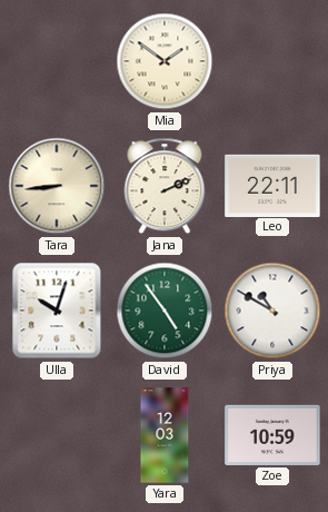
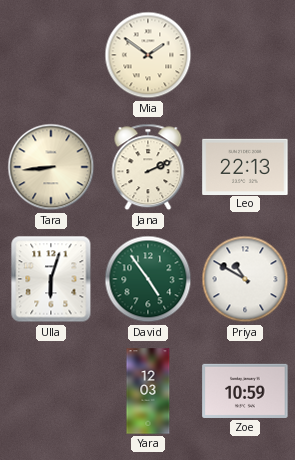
Leo: 22:11 -> 22:13 (245, 166)
Ulla: 10:03 -> 6:03 (51, 279)
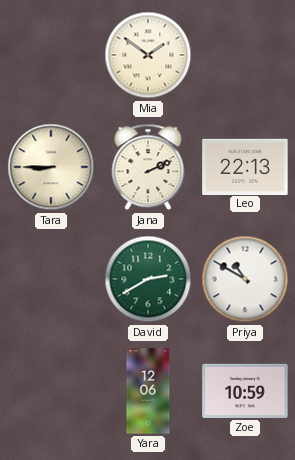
Tara: 8:44 -> 8:45 (51, 167)
Ulla: 6:03 -> none (51, 279)
David: 4:54 -> 2:40 (148, 279)
Yara: 12:03 -> 12:06 (148, 391)
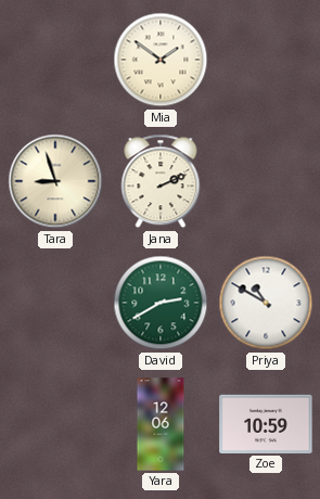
Tara: 8:45 -> 8:57 (55, 181)
Leo: 22:13 -> none (245, 166)
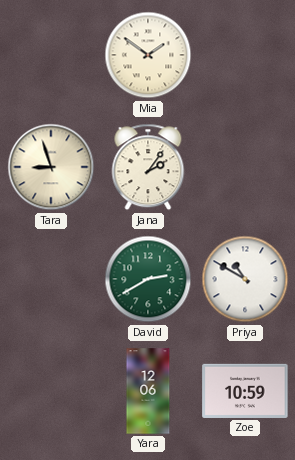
Jana: 2:11 -> 2:06 (148, 167)
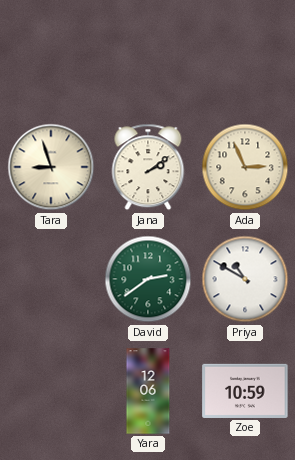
Mia: 1:51 -> none (148, 55)
Jana: 2:06 -> 2:09 (148, 167)
Ada: none -> 2:56 (245, 167)
David: 2:40 -> 2:39 (148, 279)
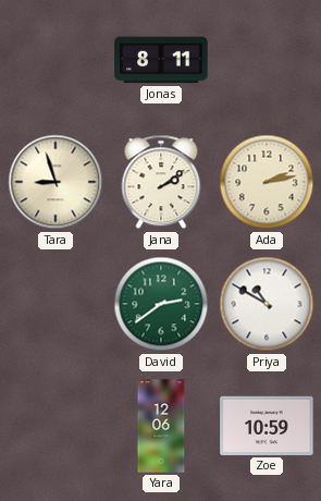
Jonas: none -> 8:11 (161, 60)
Ada: 2:56 -> 2:13 (267, 182)
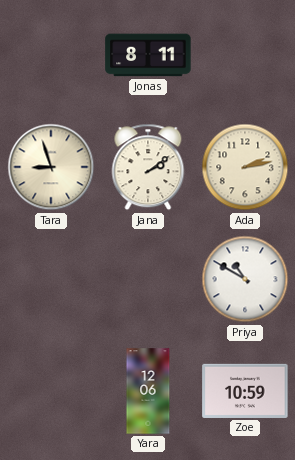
David: 2:39 -> none (161, 304)
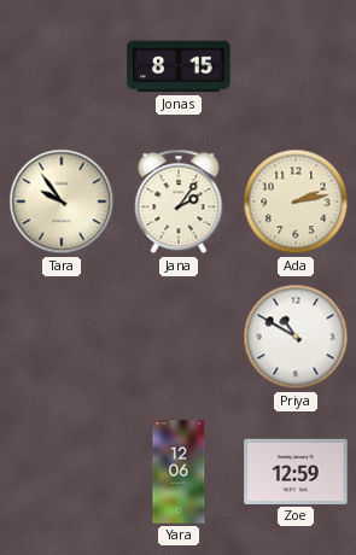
Jonas: 8:11 -> 8:15 (179, 66)
Tara: 8:57 -> 9:54 (62, 201)
Jana: 2:09 -> 2:06 (179, 201)
Zoe: 10:59 -> 12:59 (296, 472)
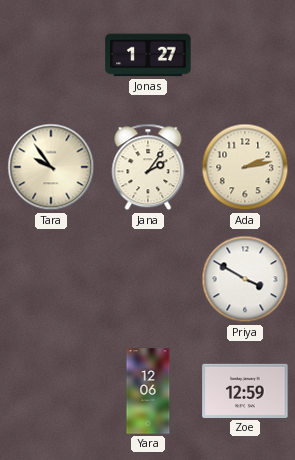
Jonas: 8:15 -> 1:27 (148, 55)
Priya: 10:50 -> 3:50 (245, 279)
